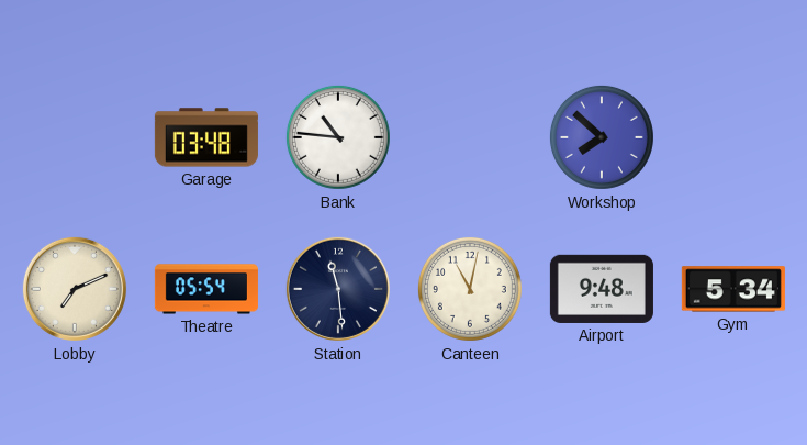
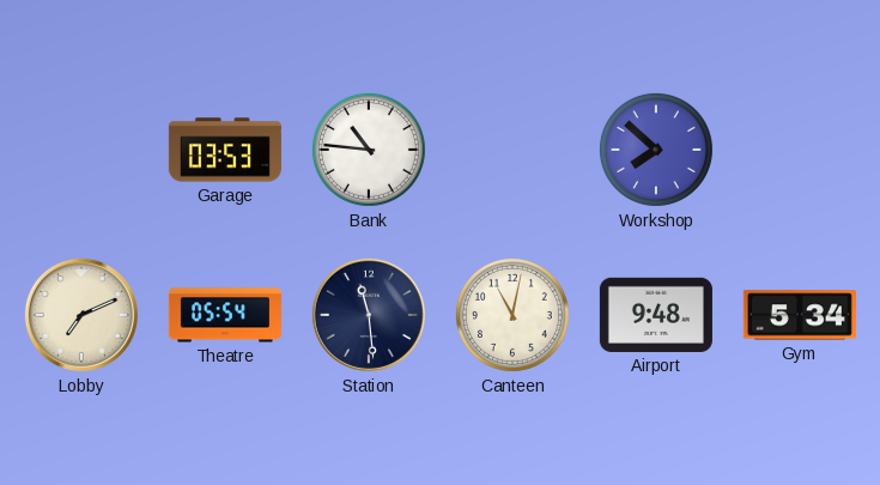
Garage: 03:48 -> 03:53 (225, 150)
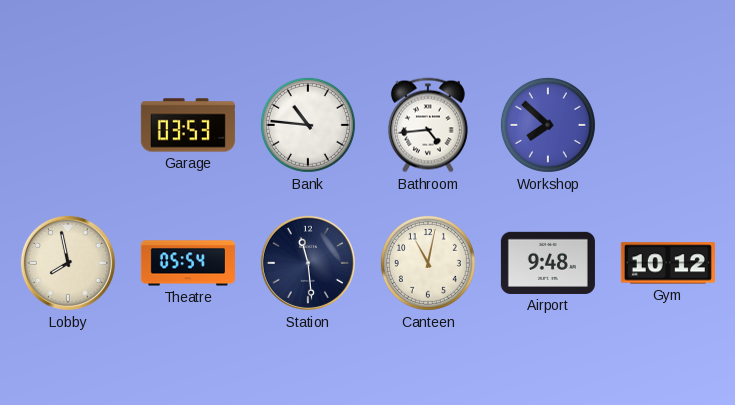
Bathroom: none -> 4:44 (428, 125)
Lobby: 7:11 -> 7:58 (68, 263)
Gym: 5:34 -> 10:12 (668, 263)
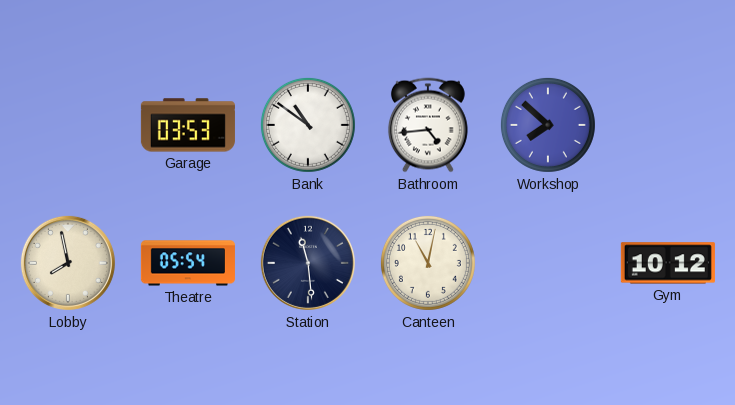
Bank: 10:46 -> 10:51 (308, 125)
Airport: 9:48 -> none (548, 263)
